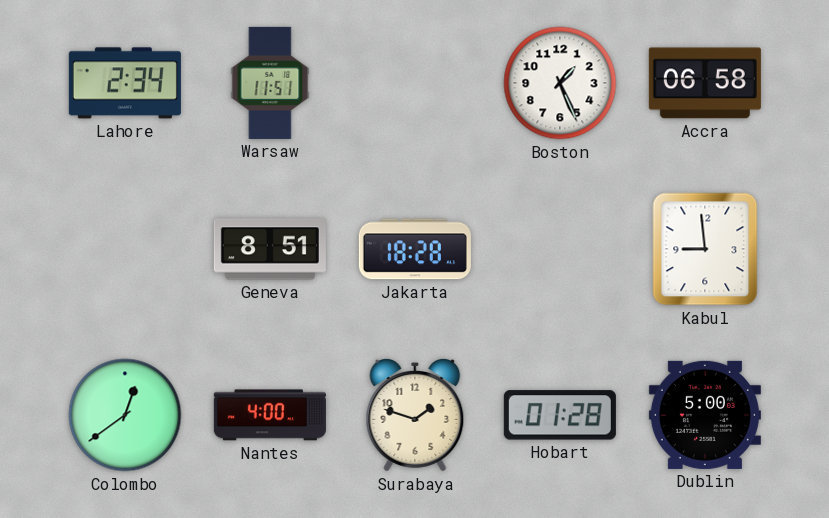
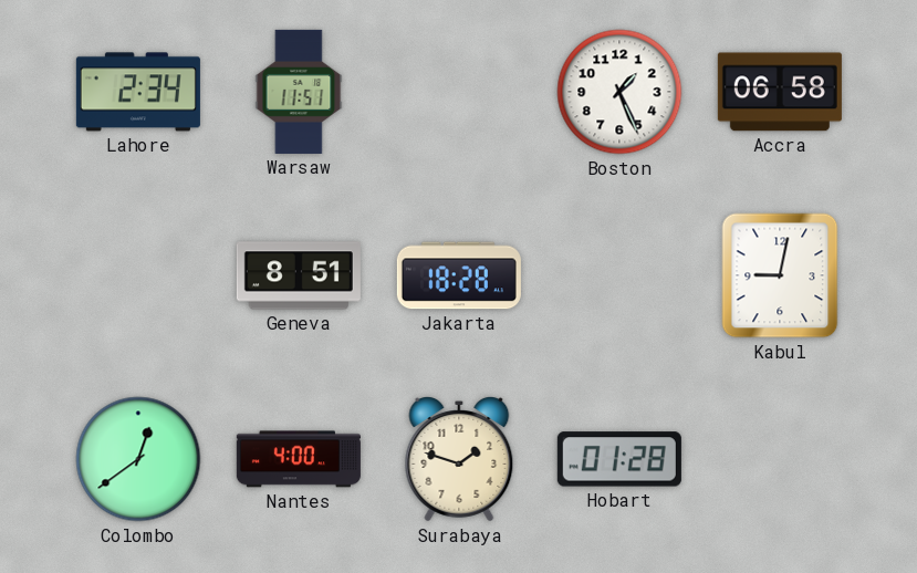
Kabul: 8:59 -> 9:02 (780, 275)
Dublin: 5:00 -> none (705, 415)
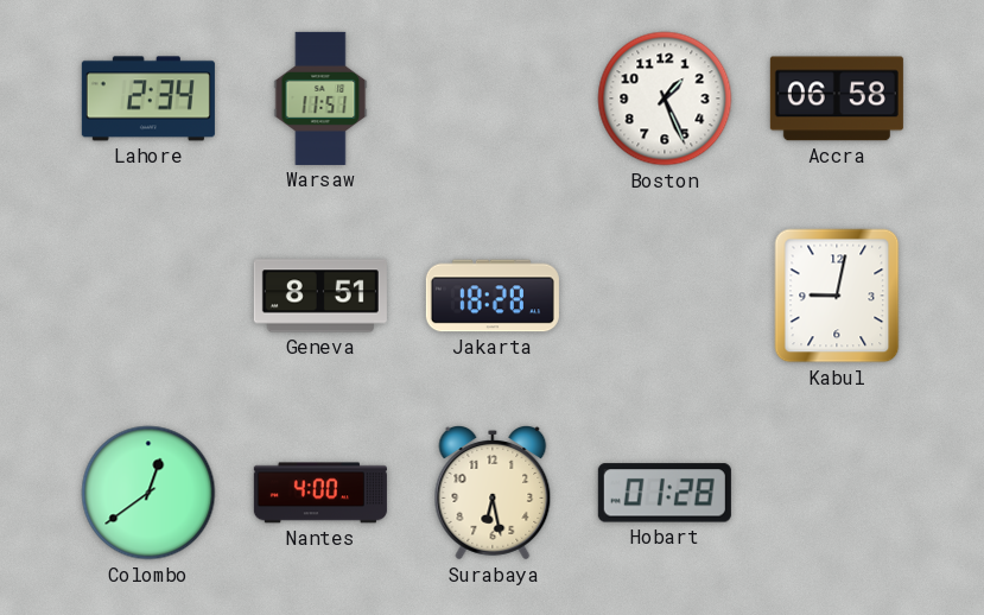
Surabaya: 1:48 -> 6:28 (493, 494)
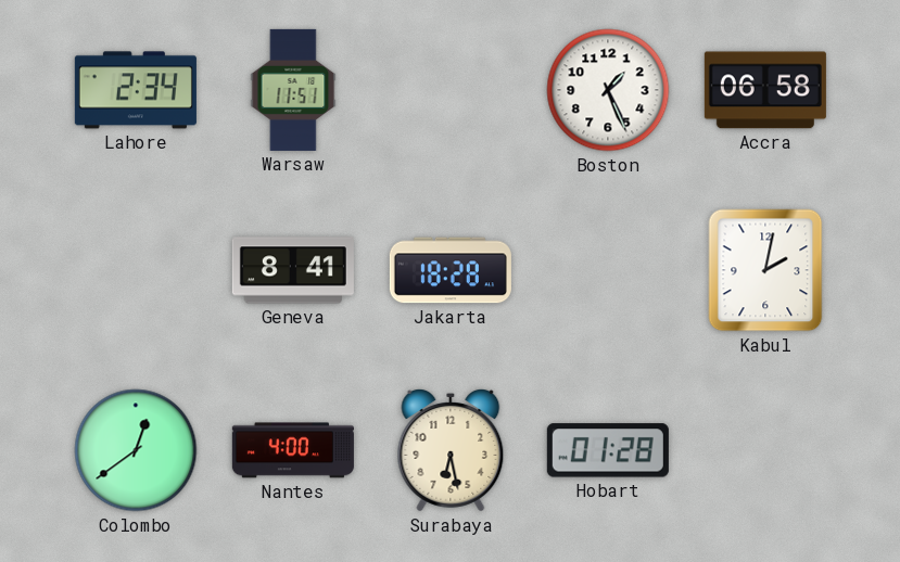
Geneva: 8:51 -> 8:41 (293, 270)
Kabul: 9:02 -> 2:02 (765, 270)
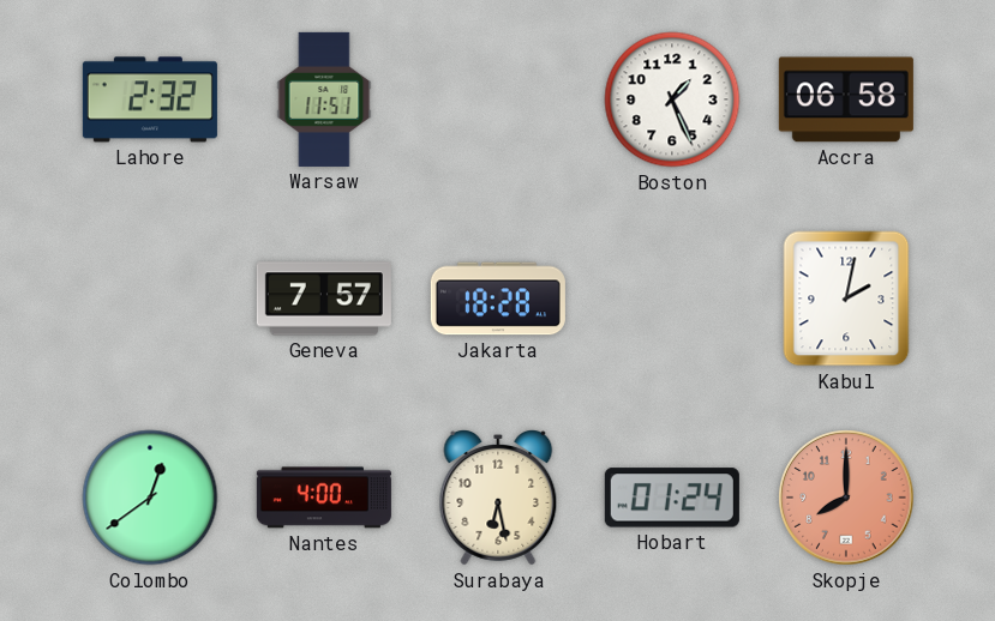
Lahore: 2:34 -> 2:32 (150, 100)
Geneva: 8:41 -> 7:57 (324, 299)
Hobart: 01:28 -> 01:24 (672, 498)
Skopje: none -> 8:00 (846, 498)
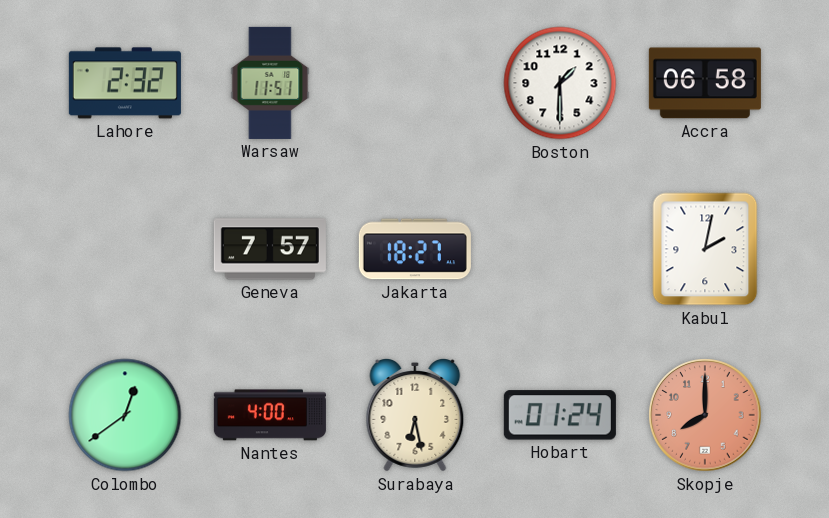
Boston: 1:26 -> 1:30 (560, 83)
Jakarta: 18:28 -> 18:27 (415, 249)
